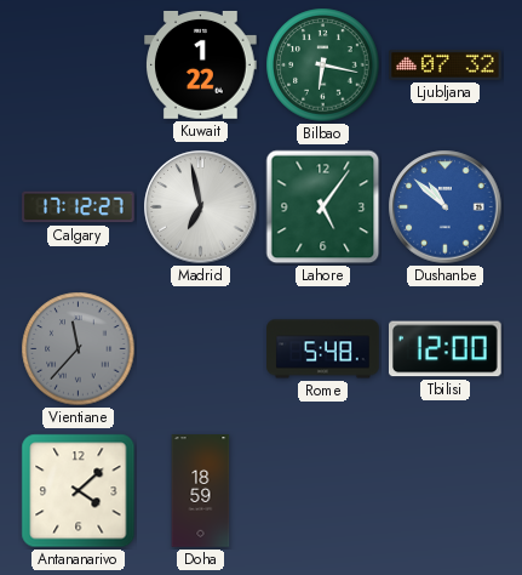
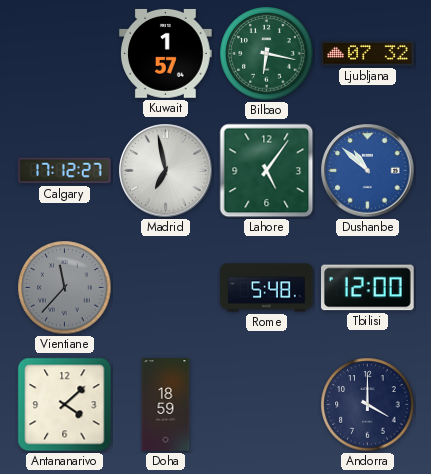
Kuwait: 1:22 -> 1:57 (166, 53)
Andorra: none -> 4:00 (368, 405)
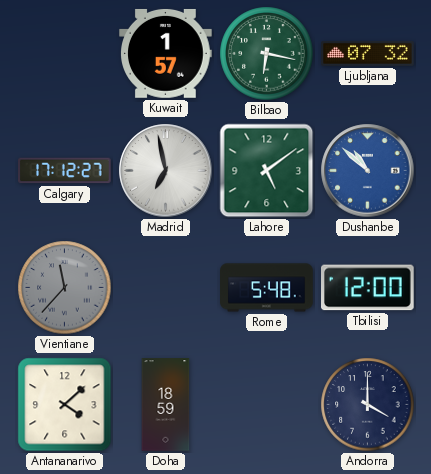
Lahore: 5:06 -> 5:09 (267, 171)
